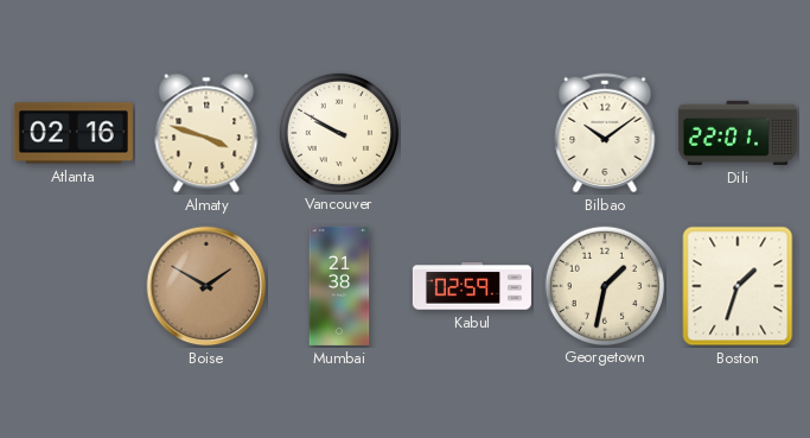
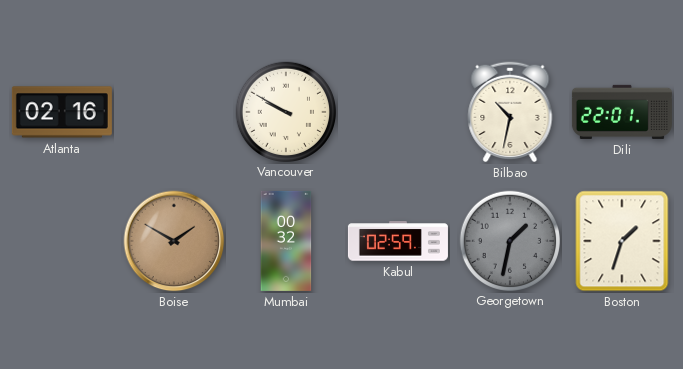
Almaty: 3:48 -> none (206, 133)
Bilbao: 10:09 -> 10:32 (510, 112)
Mumbai: 21:38 -> 00:32 (286, 241)
Georgetown dial: cream -> grey (509, 240)
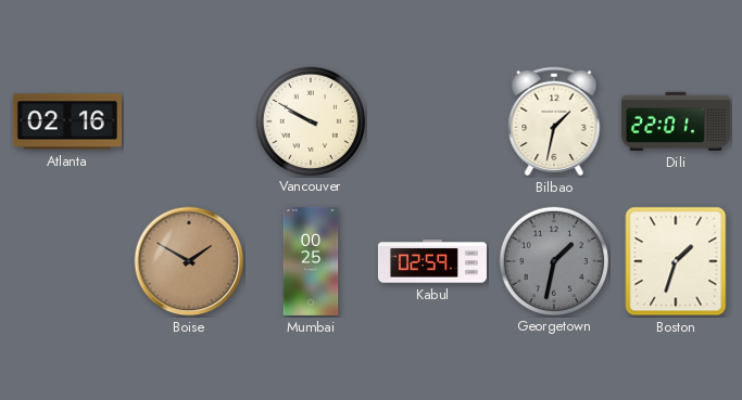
Bilbao: 10:32 -> 1:32 (554, 121)
Mumbai: 00:32 -> 00:25 (311, 261)
